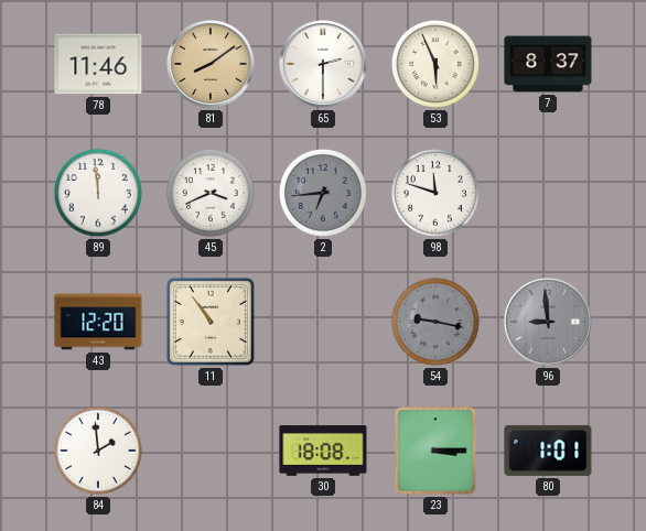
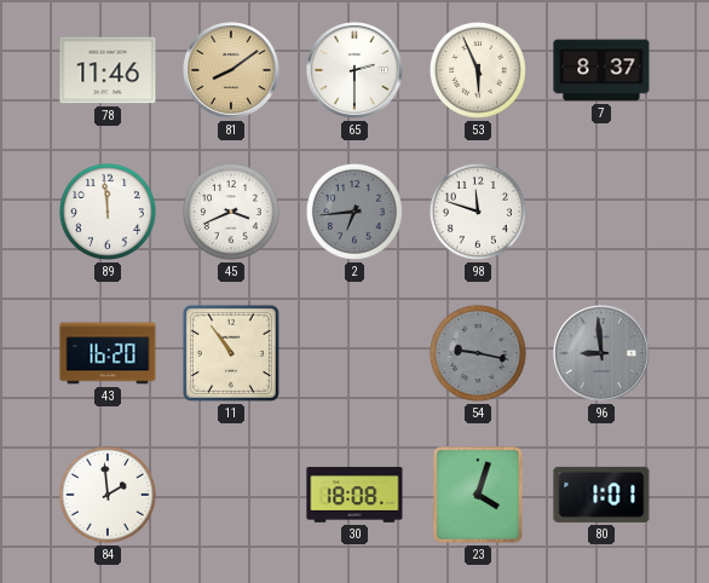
43: 12:20 -> 16:20 (108, 353)
23: 3:15 -> 4:03 (479, 496)
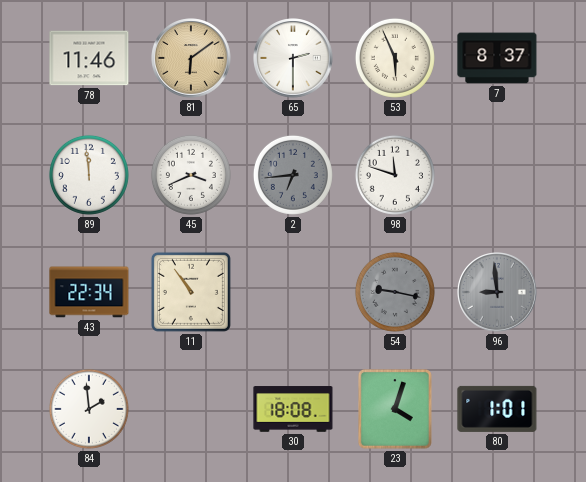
81: 8:09 -> 6:09 (191, 58)
43: 16:20 -> 22:34 (89, 292)
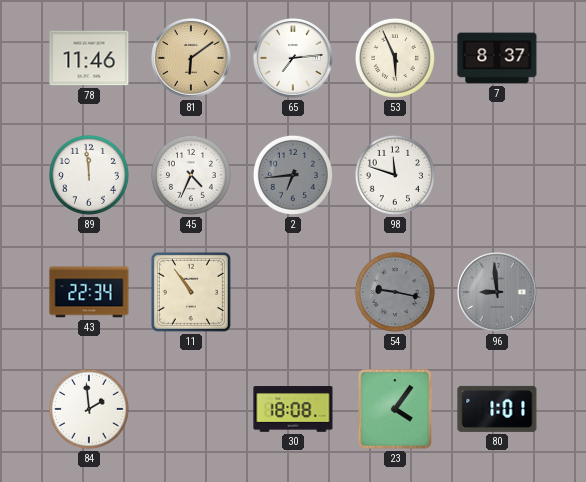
65: 2:30 -> 7:14 (293, 58)
45: 3:41 -> 4:34 (191, 175)
23: 4:03 -> 4:06 (396, 410)
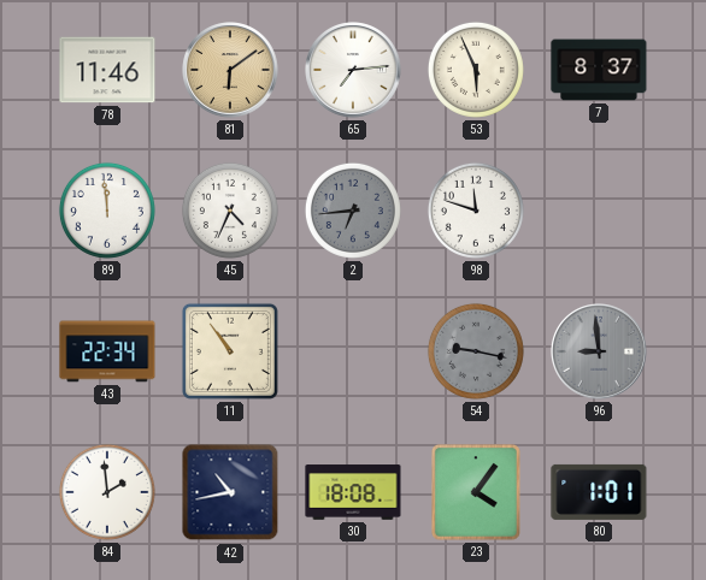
42: none -> 10:43 (230, 492)
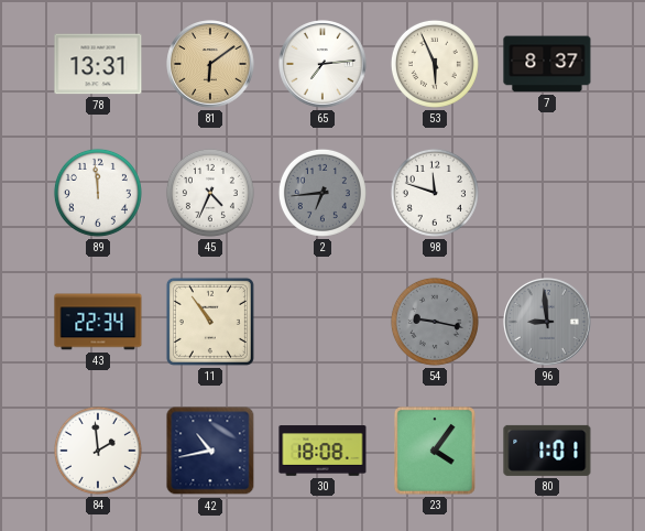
78: 11:46 -> 13:31 (98, 64)
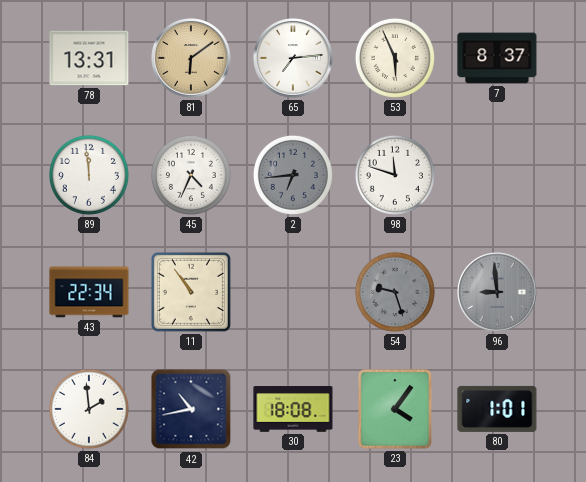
54: 9:17 -> 9:27 (395, 292)
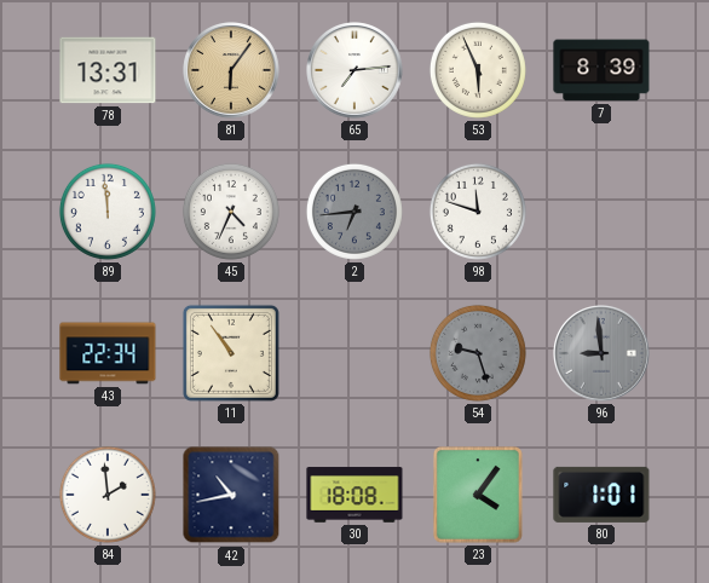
81: 6:09 -> 6:06 (231, 70)
7: 8:37 -> 8:39 (601, 70)
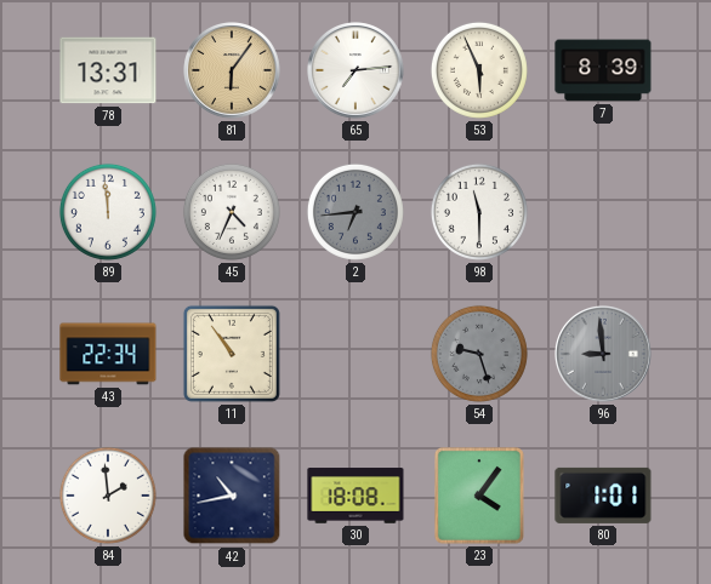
98: 11:48 -> 11:30 (479, 212)
